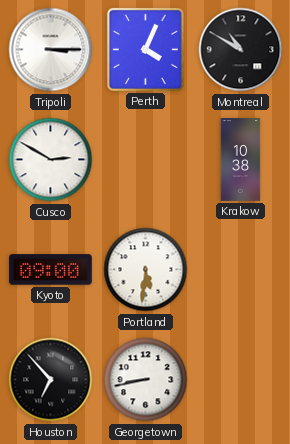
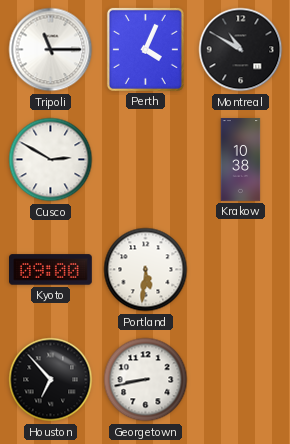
Tripoli: 3:15 -> 11:15 (51, 50)
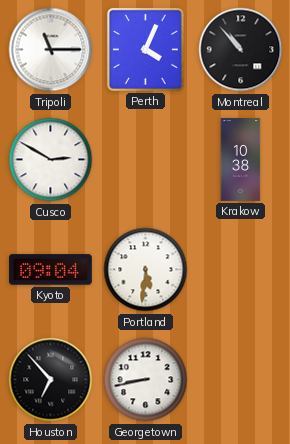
Montreal: 10:50 -> 10:53 (241, 50)
Kyoto: 09:00 -> 09:04 (51, 270)
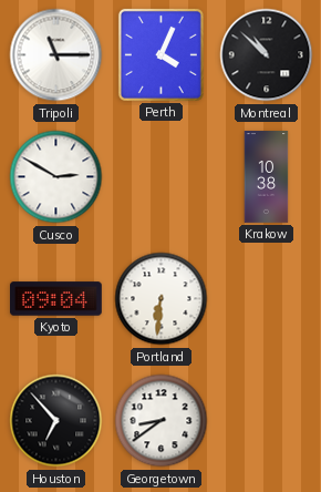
Montreal: 10:53 -> 10:52 (267, 55)
Portland: 5:31 -> 6:31 (162, 299)
Georgetown: 8:43 -> 8:39 (162, 421)
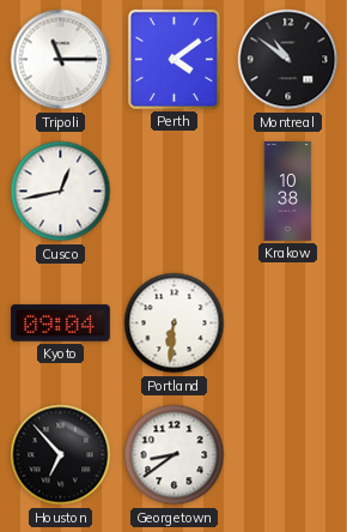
Perth: 4:04 -> 4:09 (173, 59)
Montreal: 10:52 -> 10:51 (288, 60)
Cusco: 2:50 -> 12:43 (61, 192)
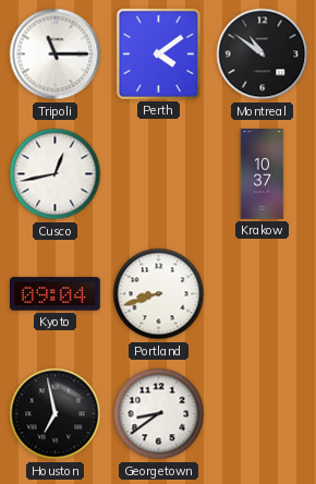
Krakow: 10:38 -> 10:37 (263, 174)
Portland: 6:31 -> 8:42 (159, 294)
Houston: 6:53 -> 6:58 (56, 414)
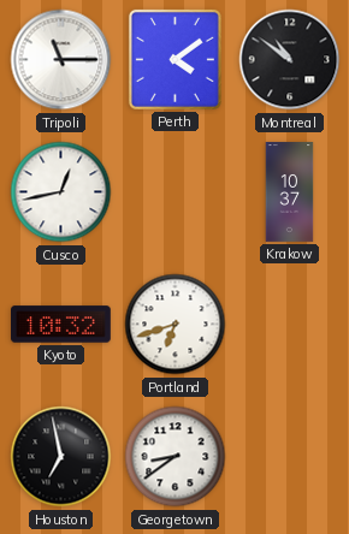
Kyoto: 09:04 -> 10:32 (61, 325)
Portland: 8:42 -> 6:42 (176, 325)
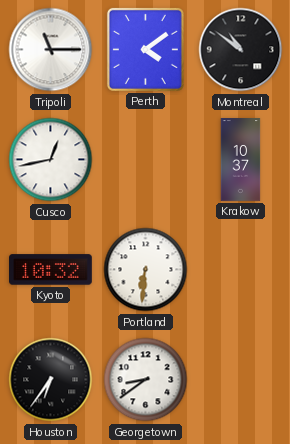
Portland: 6:42 -> 6:31 (146, 270)
Houston: 6:58 -> 6:36 (51, 380)
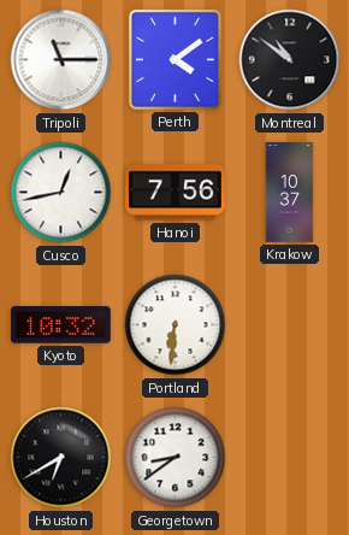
Hanoi: none -> 7:56 (176, 193)
Houston: 6:36 -> 6:40 (61, 458)
